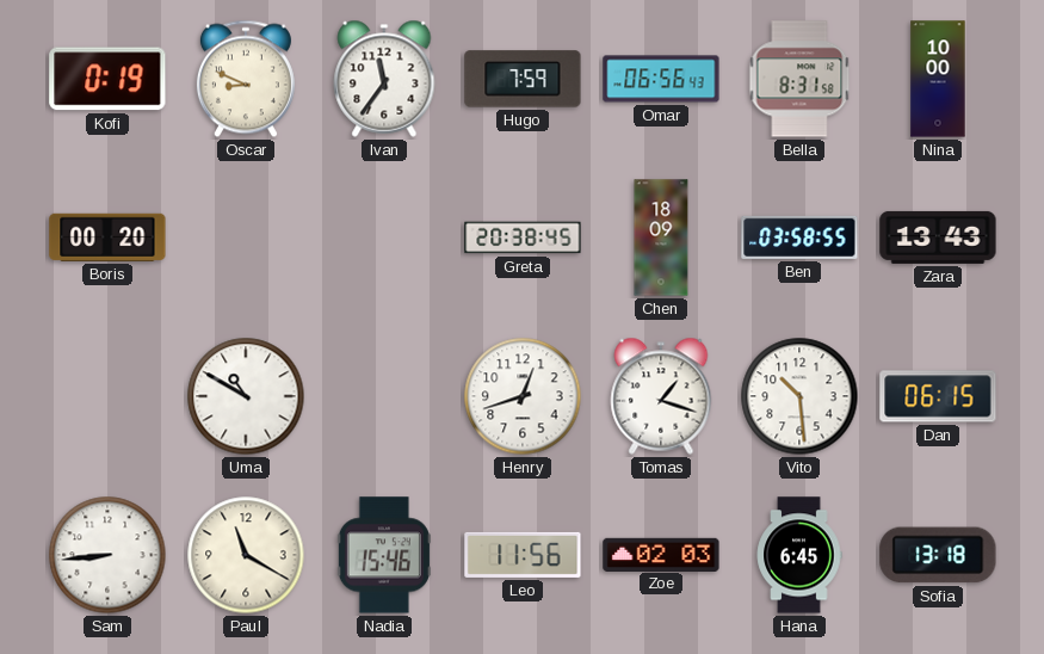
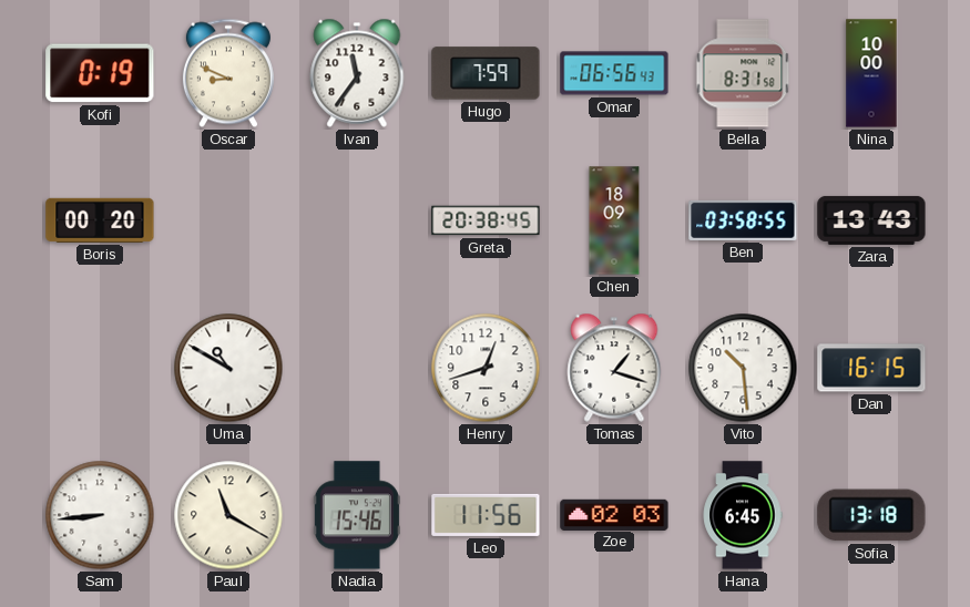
Dan: 06:15 -> 16:15 (871, 368)
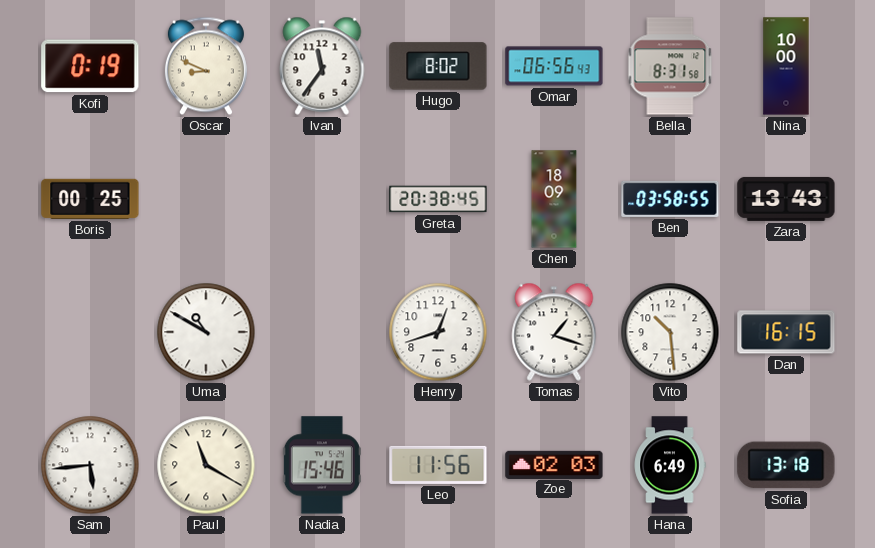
Hugo: 7:59 -> 8:02 (438, 66)
Boris: 00:20 -> 00:25 (90, 199)
Sam: 8:44 -> 5:44 (90, 465)
Hana: 6:45 -> 6:49 (670, 465)
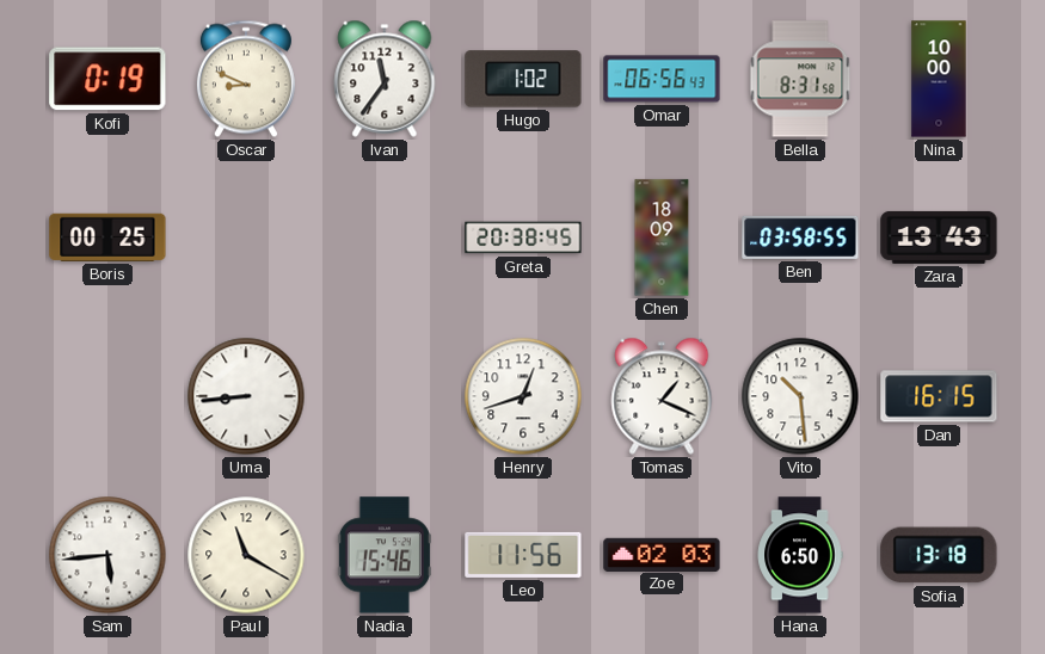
Hugo: 8:02 -> 1:02 (523, 79)
Uma: 10:50 -> 8:44 (246, 396)
Tomas: 1:18 -> 1:19 (662, 396)
Hana: 6:49 -> 6:50 (800, 555)
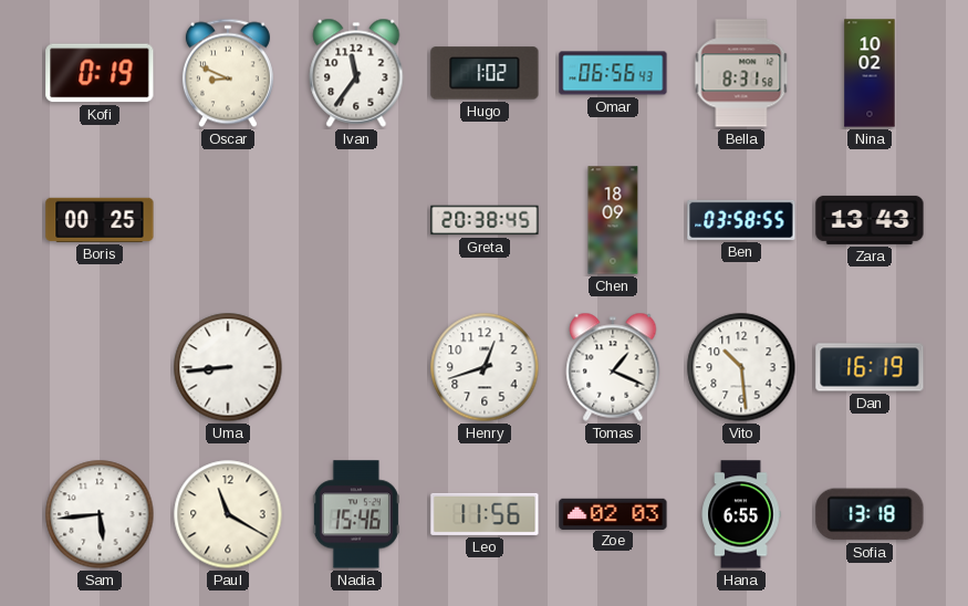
Nina: 10:00 -> 10:02 (870, 73)
Dan: 16:15 -> 16:19 (870, 367)
Hana: 6:50 -> 6:55 (741, 514)
